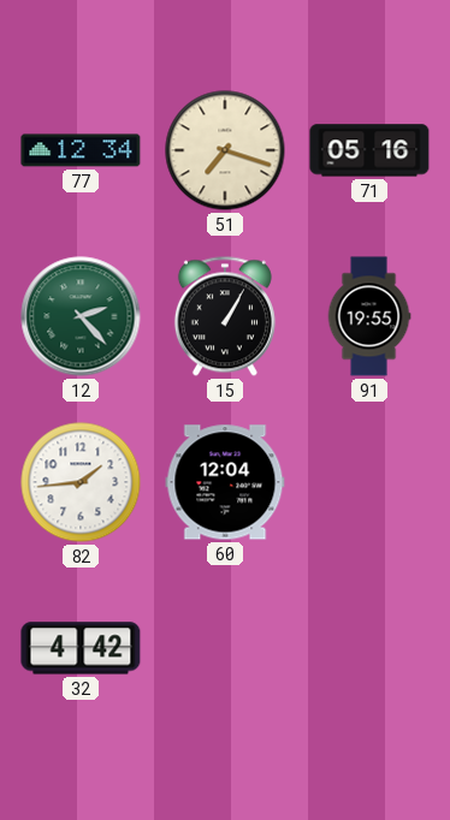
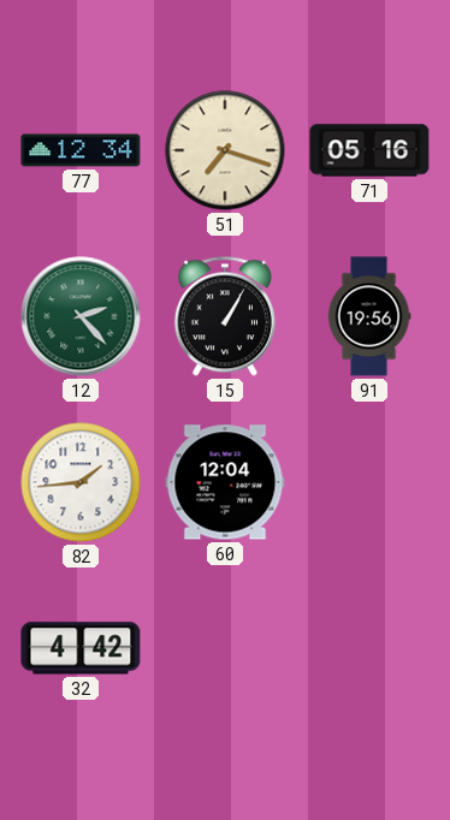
91: 19:55 -> 19:56 (369, 316)
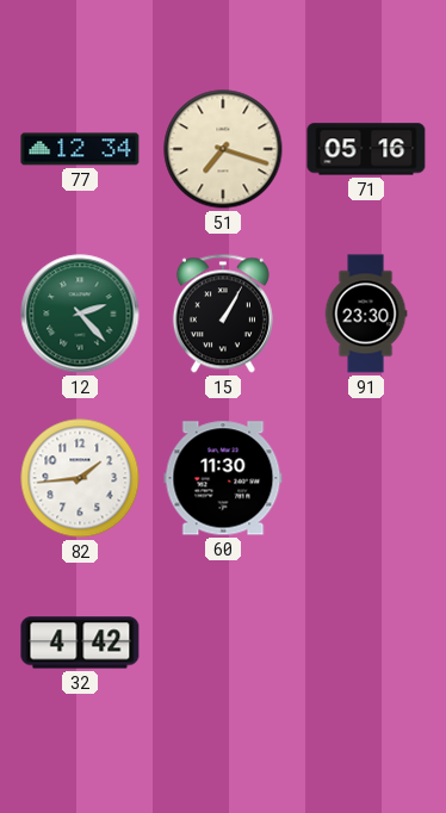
91: 19:56 -> 23:30 (366, 314)
60: 12:04 -> 11:30 (223, 478)
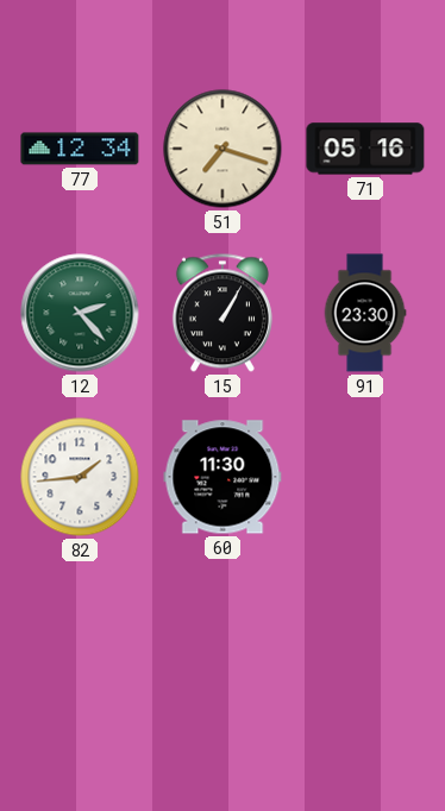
32: 4:42 -> none (80, 643)
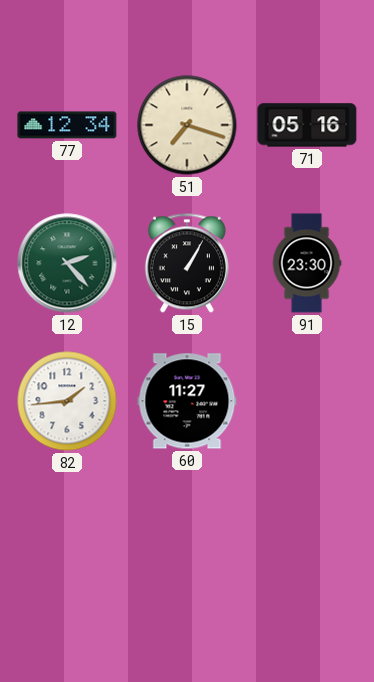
60: 11:30 -> 11:27 (187, 401)
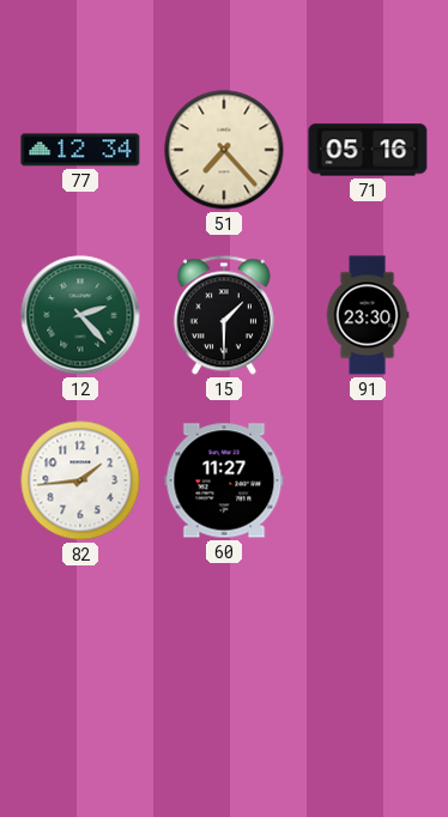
51: 7:18 -> 7:23 (224, 150)
15: 1:05 -> 1:30 (224, 315)
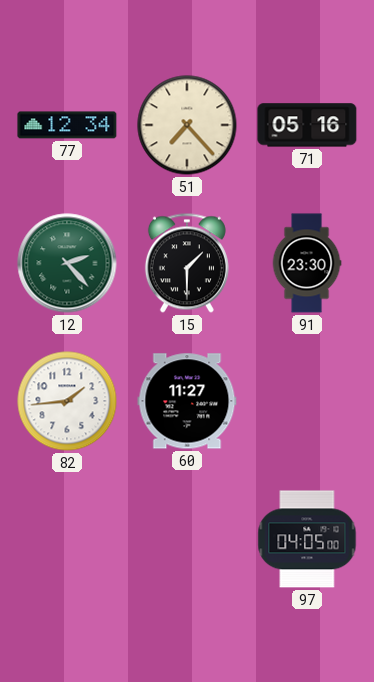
97: none -> 04:05 (307, 539)
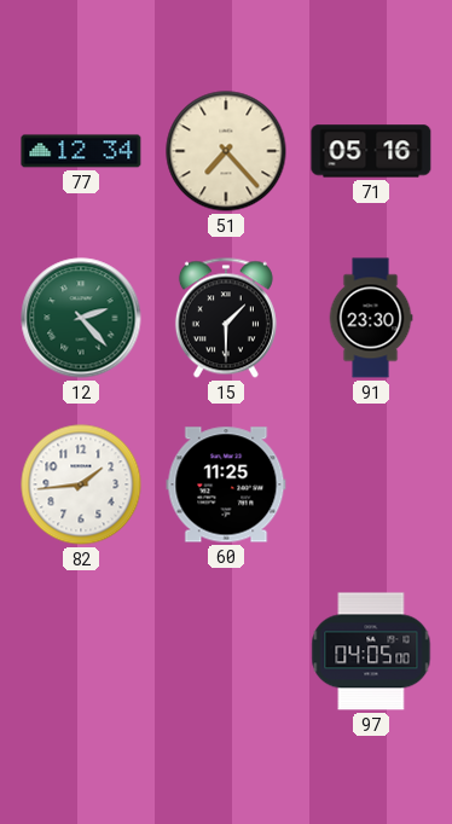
60: 11:27 -> 11:25 (226, 484)
